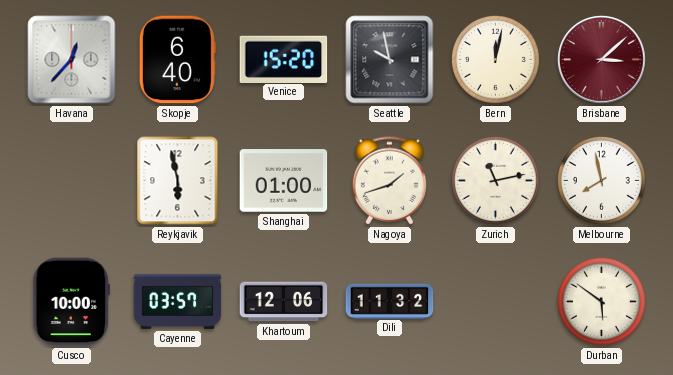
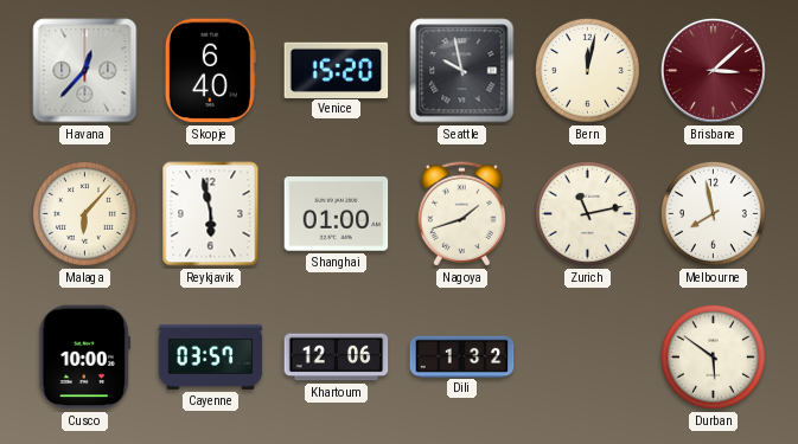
Malaga: none -> 6:07 (84, 213)
Dili: 11:32 -> 1:32 (462, 356)
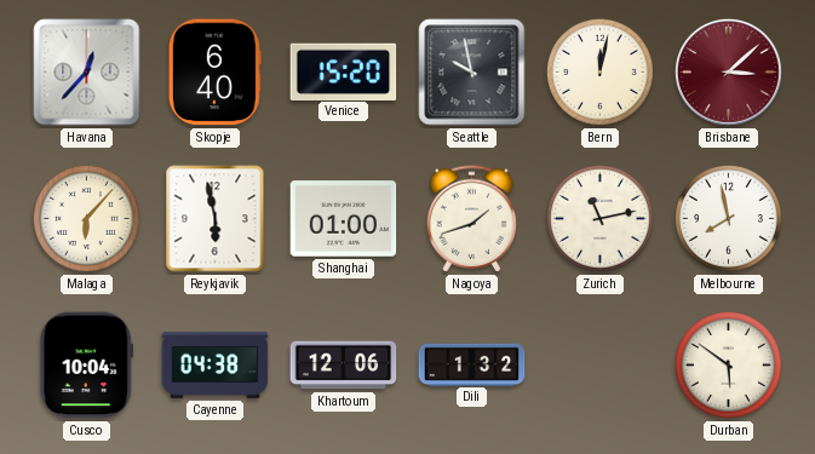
Cusco: 10:00 -> 10:04 (86, 366)
Cayenne: 03:57 -> 04:38 (216, 364)
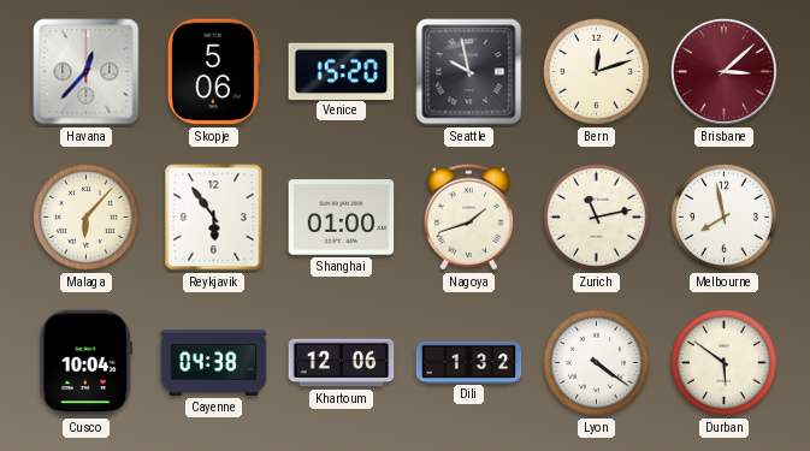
Skopje: 6:40 -> 5:06 (213, 72)
Bern: 12:02 -> 12:12 (596, 71)
Reykjavik: 5:58 -> 5:54 (214, 218)
Lyon: none -> 4:21 (596, 362)
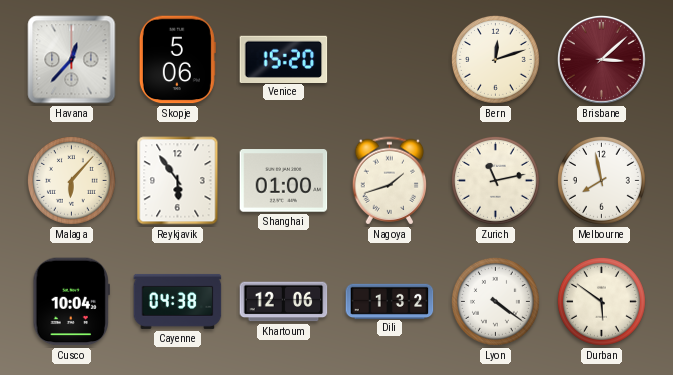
Seattle: 9:58 -> none (469, 72)
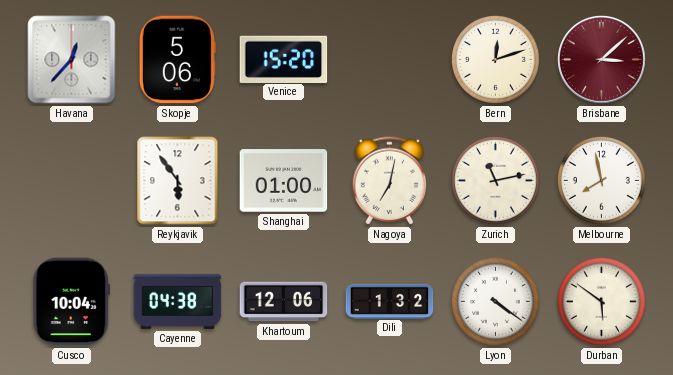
Malaga: 6:07 -> none (71, 180)
Nagoya: 1:42 -> 7:02 (389, 181)
